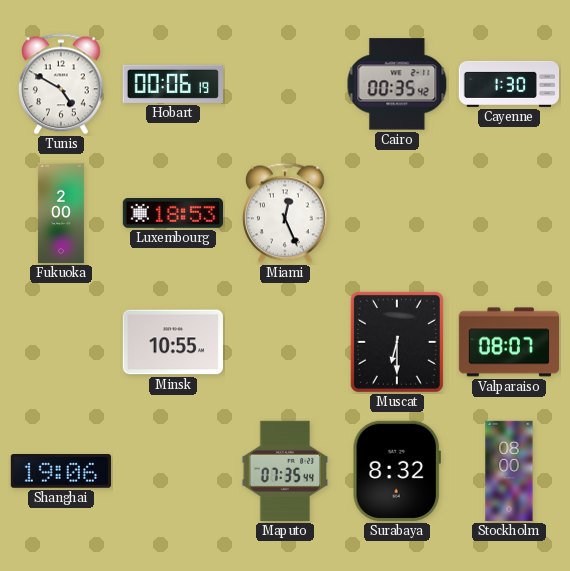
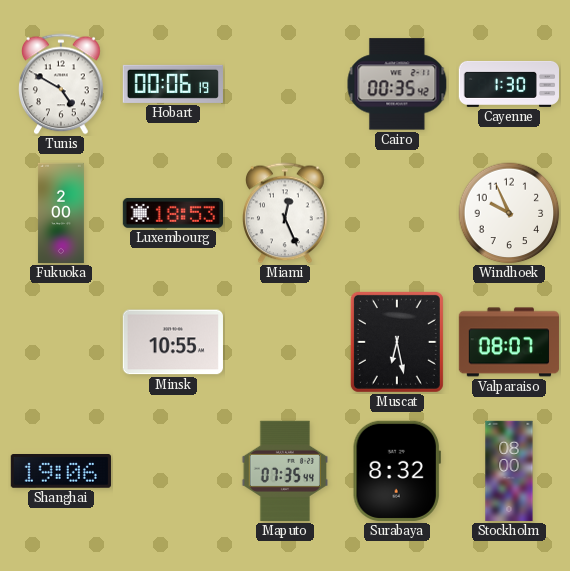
Windhoek: none -> 9:56 (509, 213)
Muscat: 6:30 -> 6:28 (397, 342)
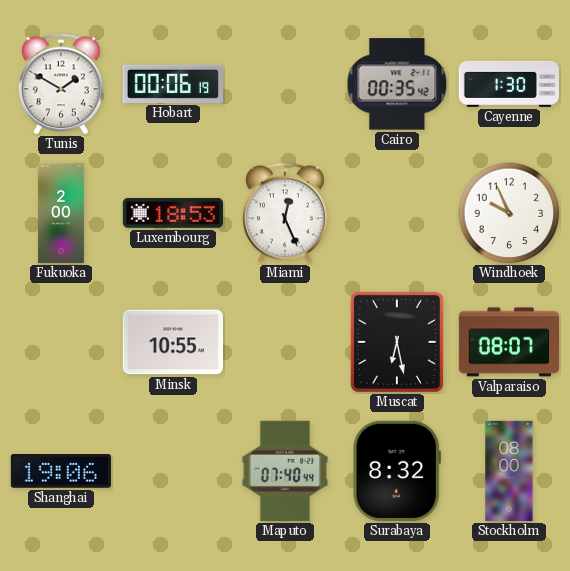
Tunis: 4:50 -> 1:50 (62, 84)
Maputo: 07:35 -> 07:40 (284, 471)
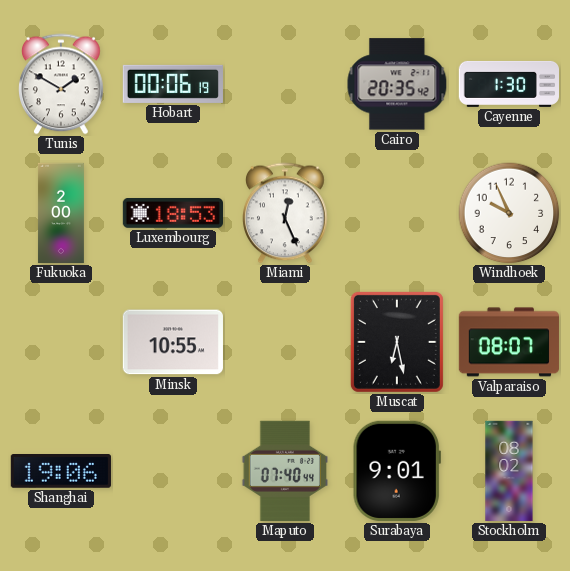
Cairo: 00:35 -> 20:35 (397, 84)
Surabaya: 8:32 -> 9:01 (397, 471)
Stockholm: 08:00 -> 08:02 (509, 471)
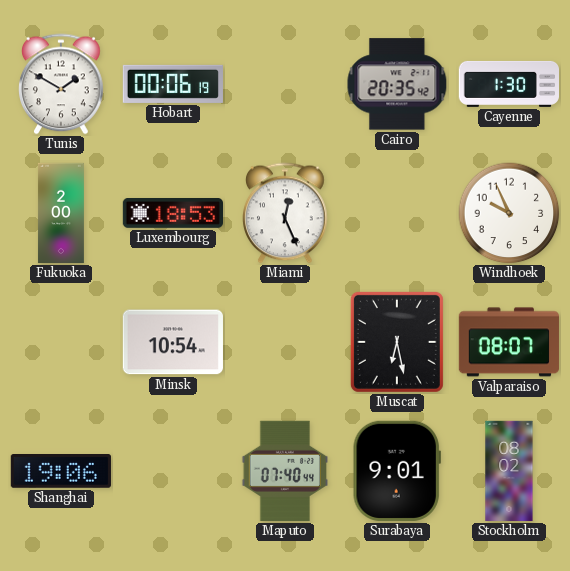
Minsk: 10:55 -> 10:54 (173, 342)
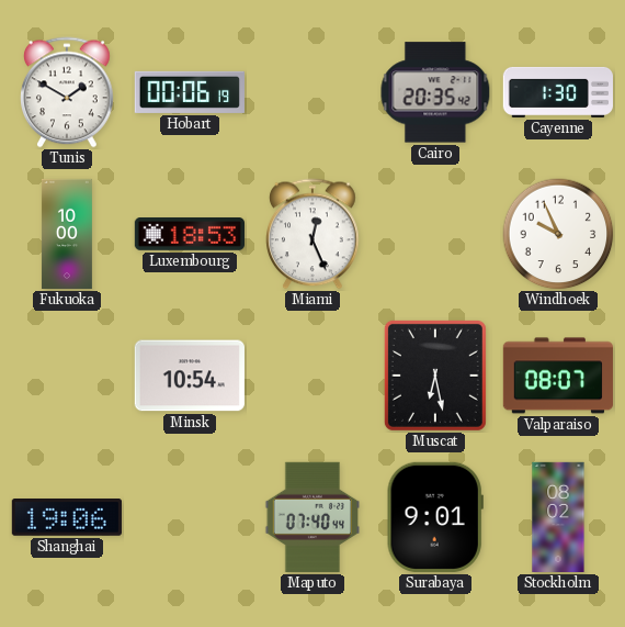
Fukuoka: 2:00 -> 10:00 (67, 234)
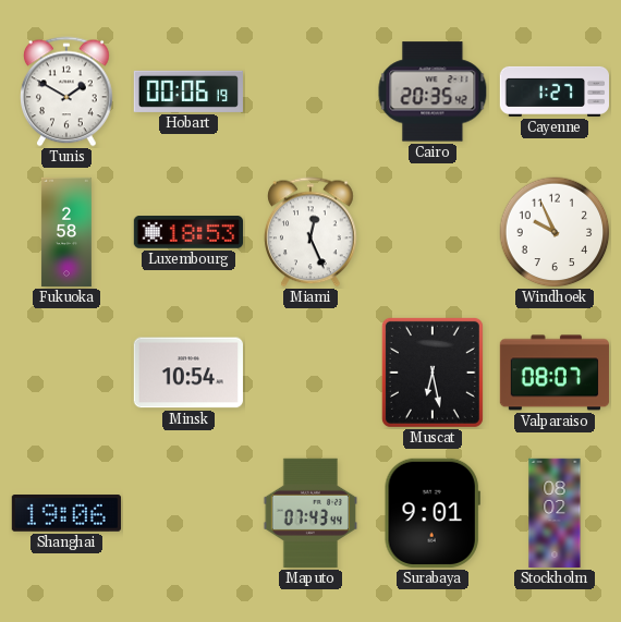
Cayenne: 1:30 -> 1:27 (553, 92)
Fukuoka: 10:00 -> 2:58 (66, 232)
Maputo: 07:40 -> 07:43 (309, 513)
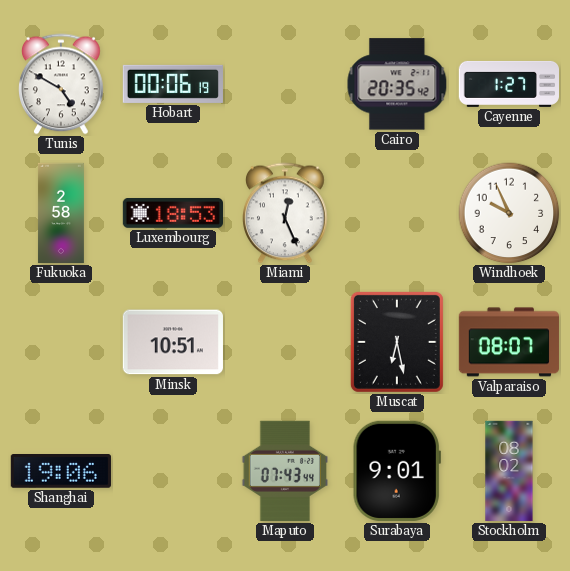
Tunis: 1:50 -> 4:50 (62, 84)
Minsk: 10:54 -> 10:51 (173, 342)
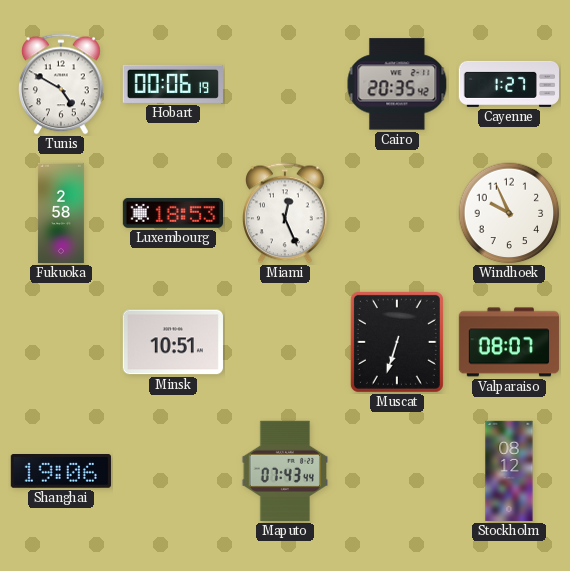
Muscat: 6:28 -> 6:33 (397, 342)
Surabaya: 9:01 -> none (397, 471)
Stockholm: 08:02 -> 08:12 (509, 471)
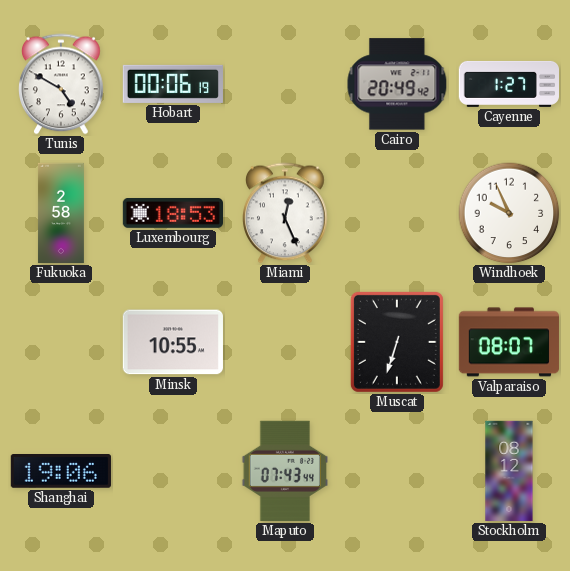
Cairo: 20:35 -> 20:49 (397, 84)
Minsk: 10:51 -> 10:55 (173, 342)
